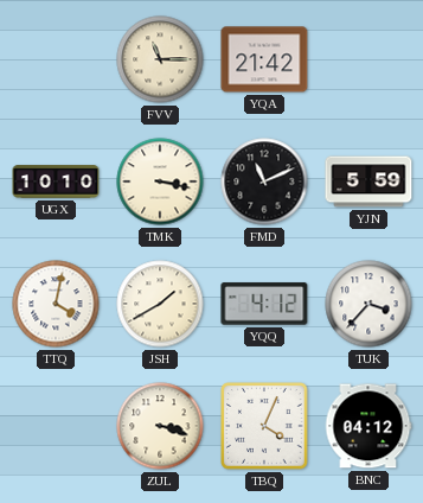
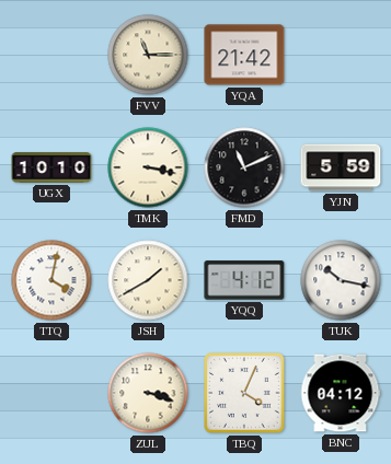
TUK: 3:37 -> 10:17 (341, 280)
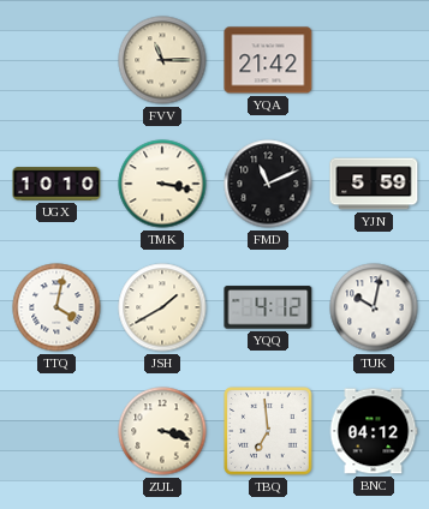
TUK: 10:17 -> 10:02 (374, 307)
TBQ: 4:04 -> 6:59 (268, 431)
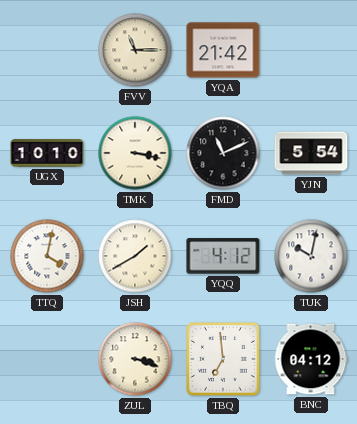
YJN: 5:59 -> 5:54 (311, 153)
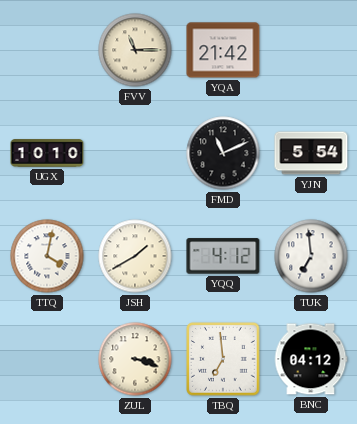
TMK: 3:17 -> none (135, 153)
TUK: 10:02 -> 6:59 (311, 256)
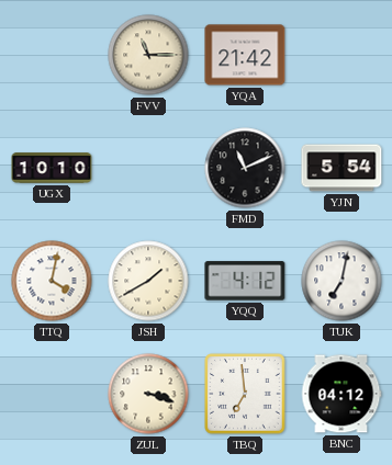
TUK: 6:59 -> 7:02 (341, 281)
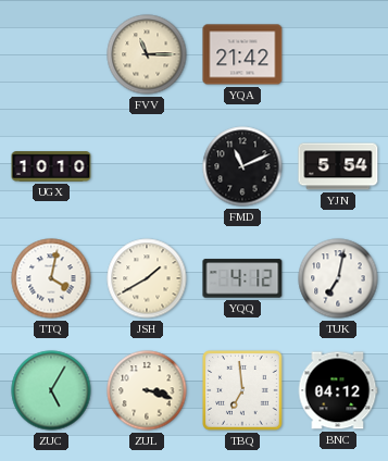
ZUC: none -> 5:05 (51, 390)
